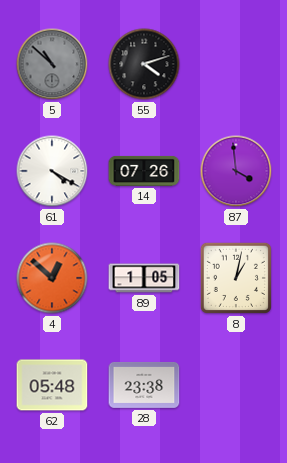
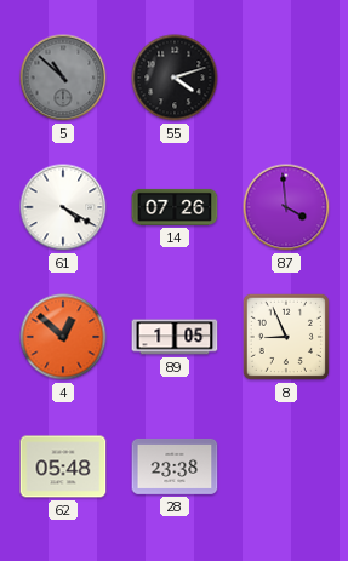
8: 1:02 -> 8:56 (286, 337)
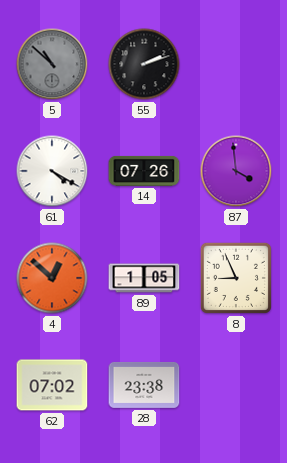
55: 4:12 -> 2:12 (144, 64)
62: 05:48 -> 07:02 (52, 385)
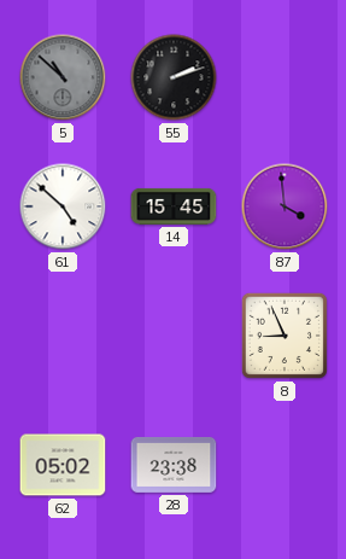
61: 4:20 -> 4:52 (63, 206)
14: 07:26 -> 15:45 (174, 206)
4: 12:52 -> none (52, 278)
89: 1:05 -> none (144, 278)
62: 07:02 -> 05:02 (63, 465)
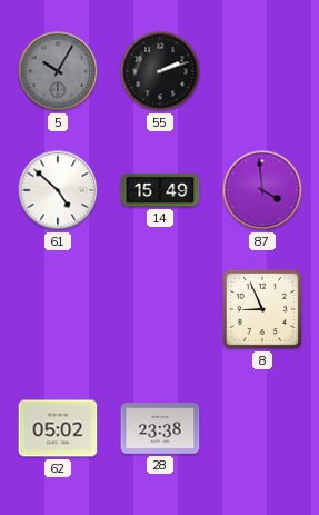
5: 10:52 -> 10:05 (58, 71)
14: 15:45 -> 15:49 (160, 190)
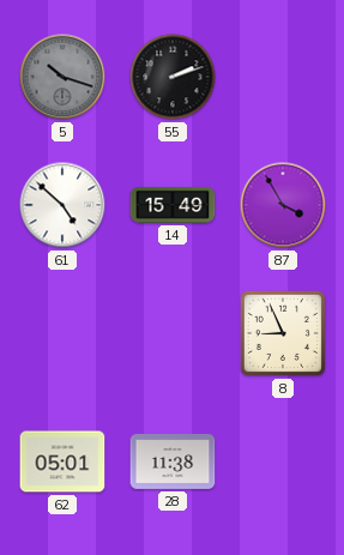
5: 10:05 -> 10:18 (62, 77)
87: 3:59 -> 3:55 (283, 205)
62: 05:02 -> 05:01 (62, 462)
28: 23:38 -> 11:38 (173, 462)
